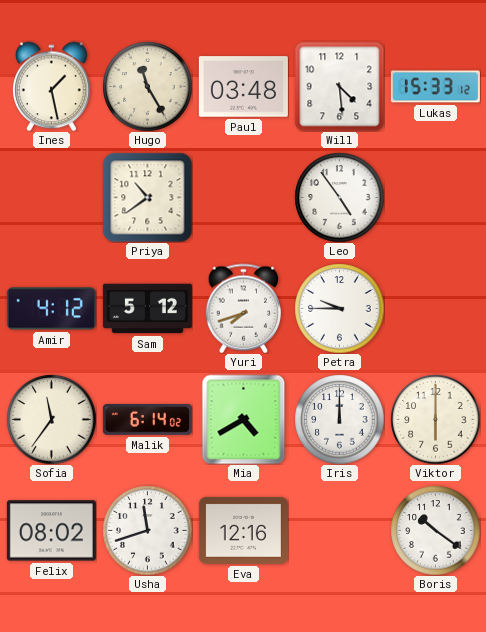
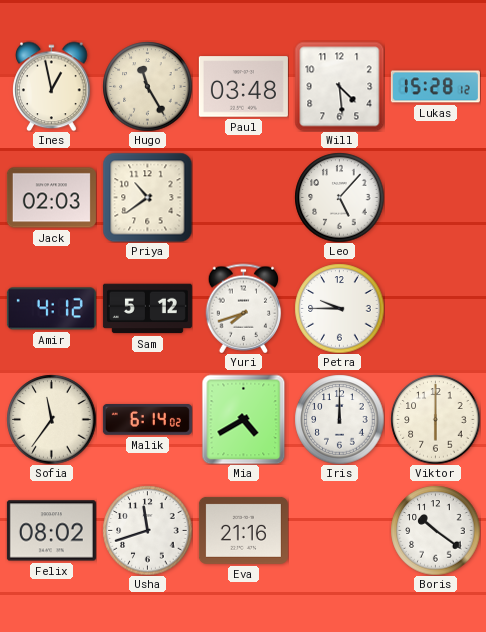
Ines: 1:28 -> 12:58 (52, 86)
Lukas: 15:33 -> 15:28 (435, 87)
Jack: none -> 02:03 (51, 198)
Leo: 4:54 -> 5:07 (339, 197)
Eva: 12:16 -> 21:16 (243, 530)
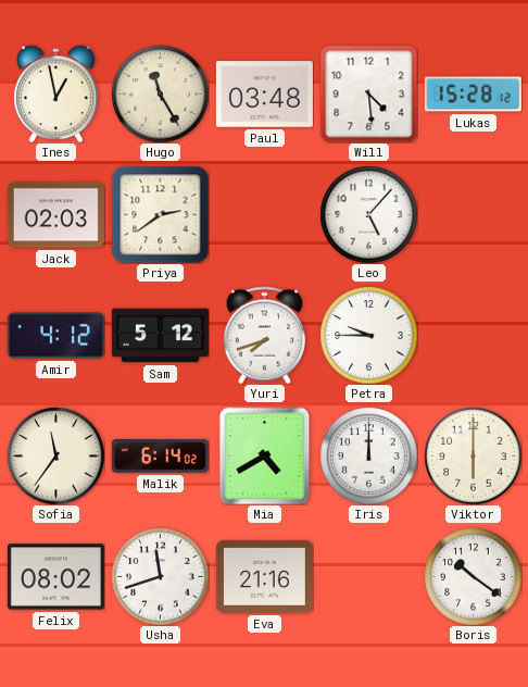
Priya: 10:39 -> 2:39 (160, 214)
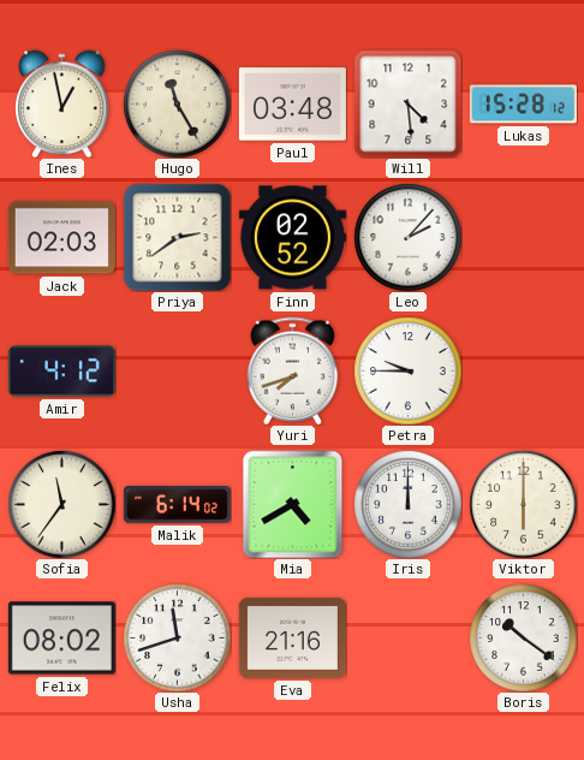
Finn: none -> 02:52 (292, 238)
Leo: 5:07 -> 2:07 (407, 237)
Sam: 5:12 -> none (160, 336)
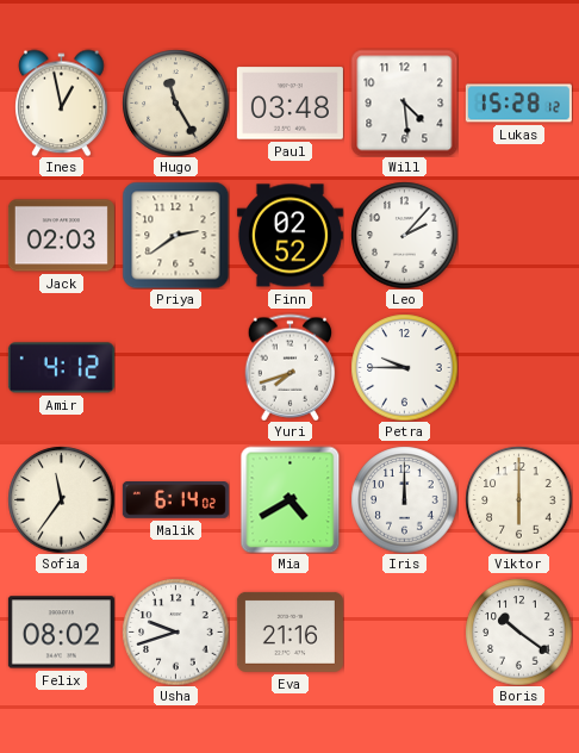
Usha: 11:42 -> 9:42 (175, 631)
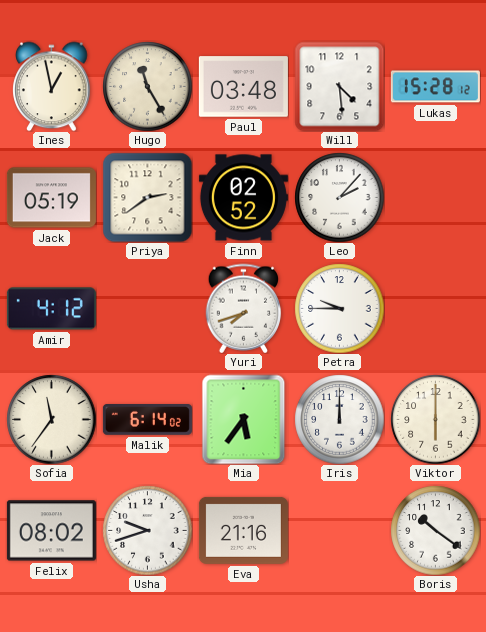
Jack: 02:03 -> 05:19 (51, 198)
Mia: 4:40 -> 5:36 (244, 419)
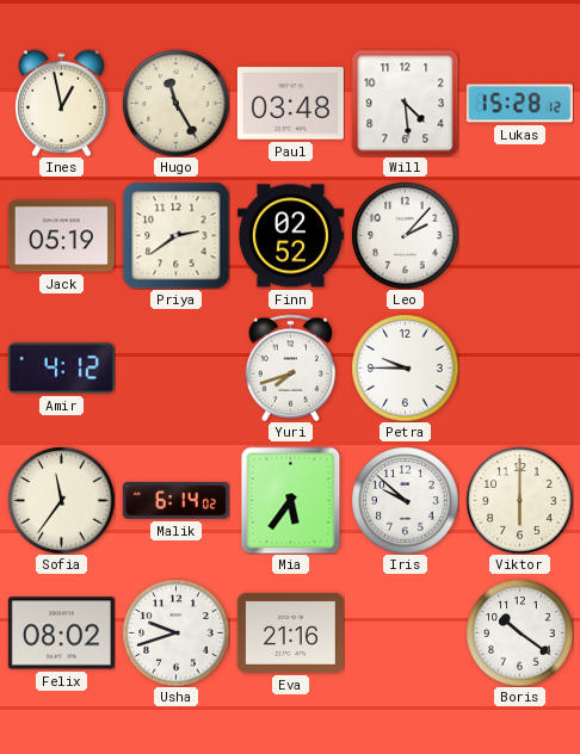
Iris: 12:00 -> 9:52 (405, 500)
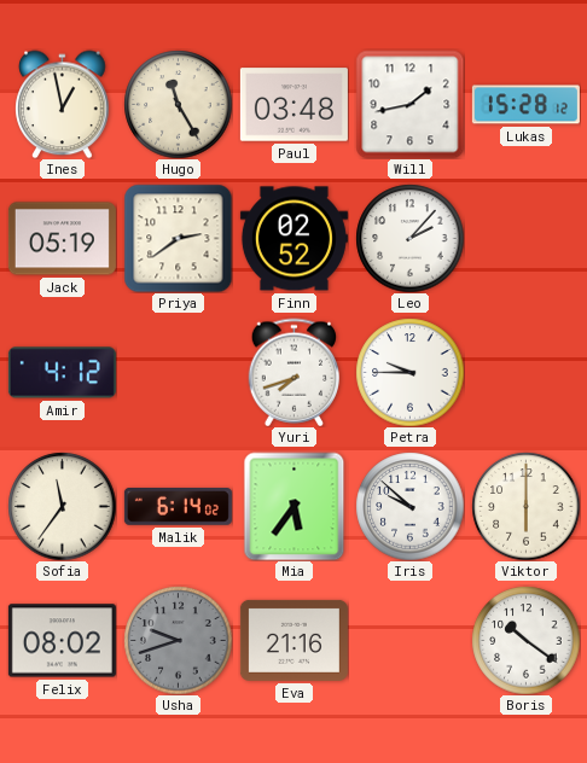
Will: 4:29 -> 1:43 (409, 104)
Usha dial: white -> grey (178, 640)
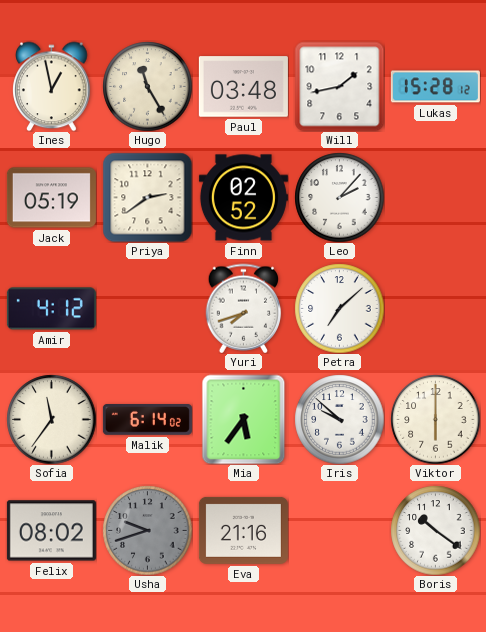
Petra: 9:45 -> 7:08 (339, 308)
